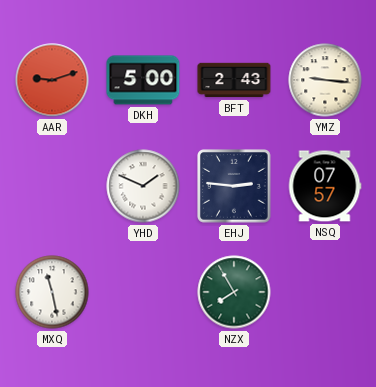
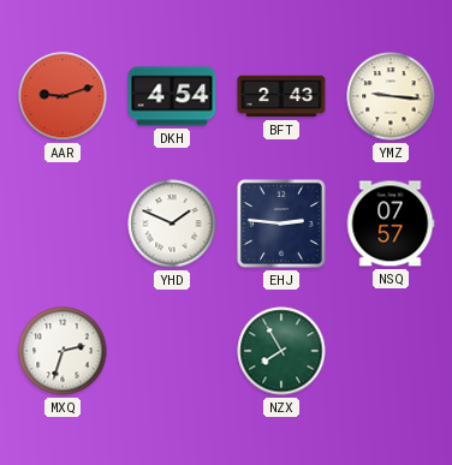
DKH: 5:00 -> 4:54 (172, 96)
MXQ: 11:28 -> 2:33 (63, 351)
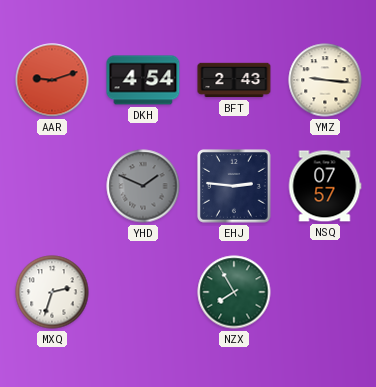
YHD dial: white -> grey (143, 186)
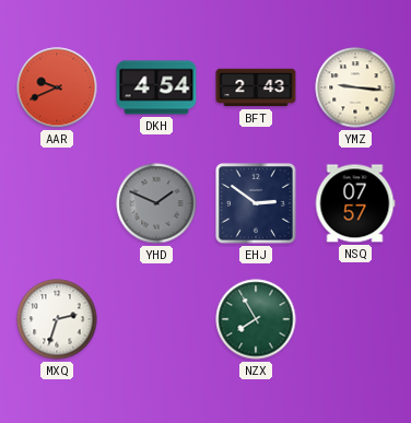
AAR: 9:12 -> 9:41 (57, 87)
EHJ: 2:46 -> 2:51 (257, 204)
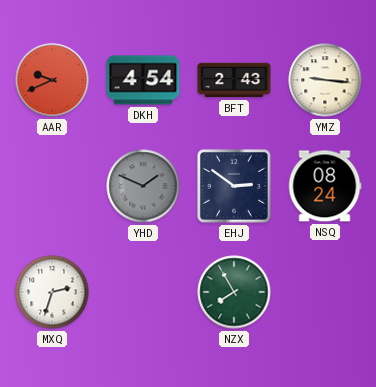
NSQ: 07:57 -> 08:24 (325, 186)
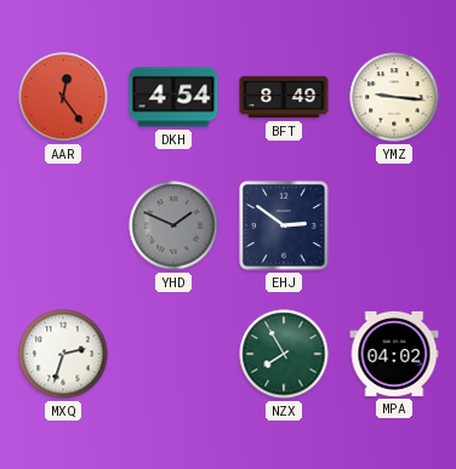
AAR: 9:41 -> 12:24 (63, 97)
BFT: 2:43 -> 8:49 (284, 97)
NSQ: 08:24 -> none (325, 186)
MPA: none -> 04:02 (394, 354)
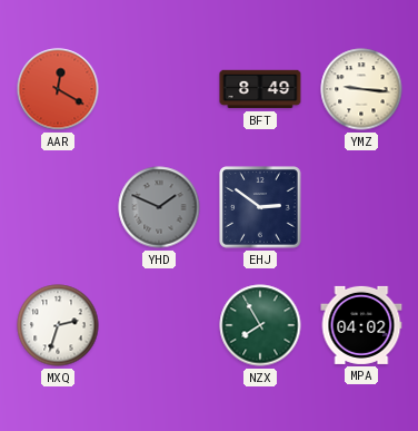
AAR: 12:24 -> 12:20 (58, 89)
DKH: 4:54 -> none (173, 97)
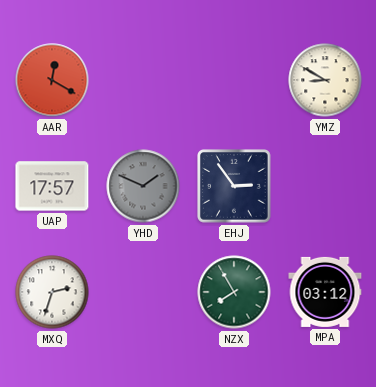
BFT: 8:49 -> none (260, 89)
YMZ: 9:16 -> 8:50 (325, 80)
UAP: none -> 17:57 (52, 186)
EHJ: 2:51 -> 2:54 (235, 187)
MPA: 04:02 -> 03:12 (325, 292)
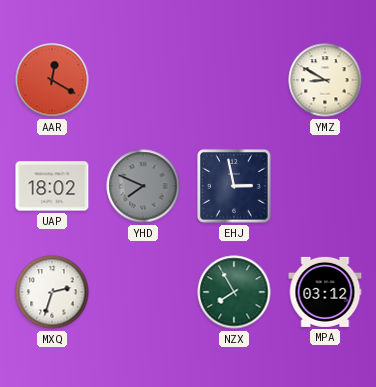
UAP: 17:57 -> 18:02 (52, 186)
YHD: 1:49 -> 7:49 (143, 186)
EHJ: 2:54 -> 2:58 (235, 187)
